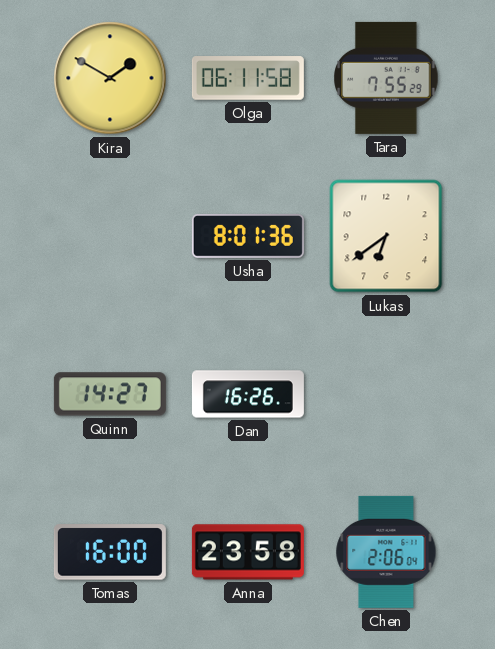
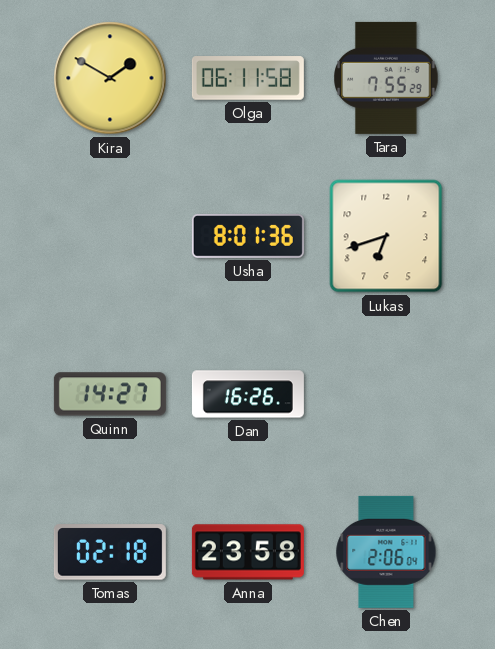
Lukas: 6:39 -> 6:42 (386, 236)
Tomas: 16:00 -> 02:18 (110, 552)
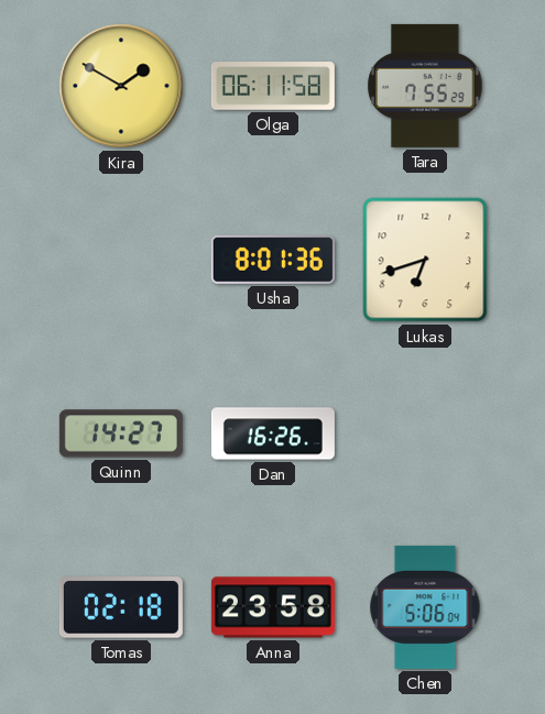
Chen: 2:06 -> 5:06 (425, 607)
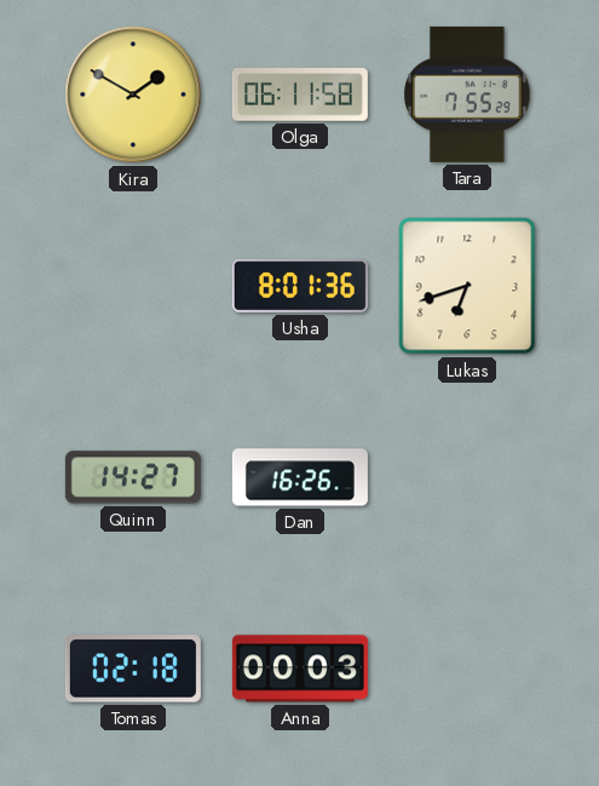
Anna: 23:58 -> 00:03 (300, 669)
Chen: 5:06 -> none (425, 607)
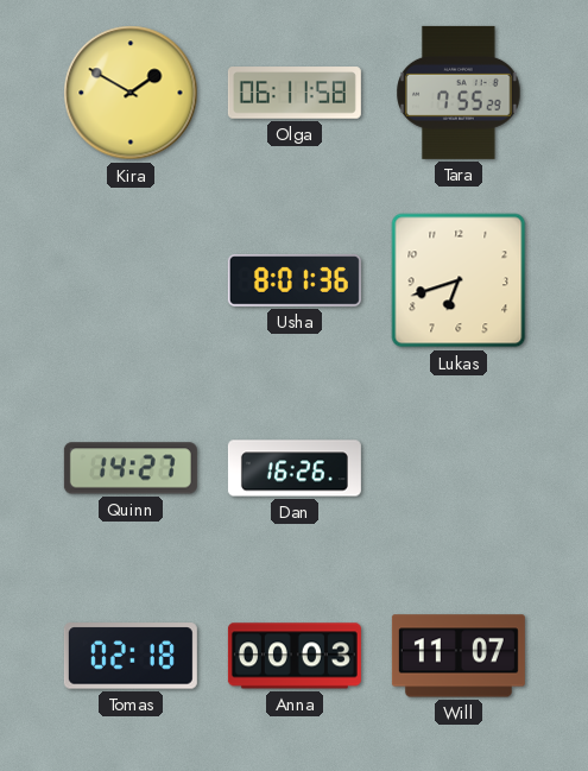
Will: none -> 11:07 (459, 656)
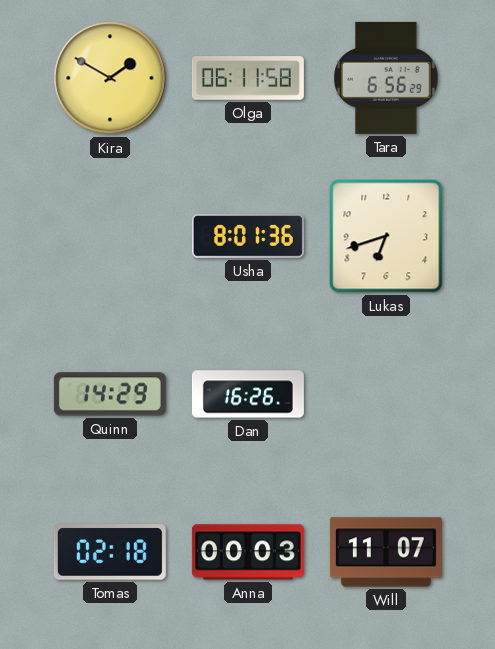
Tara: 7:55 -> 6:56 (386, 78)
Quinn: 14:27 -> 14:29 (110, 394)
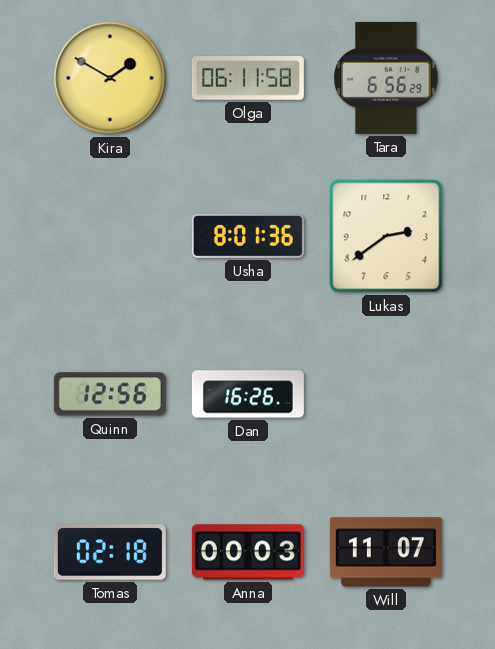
Lukas: 6:42 -> 2:39 (386, 236)
Quinn: 14:29 -> 12:56 (110, 394)
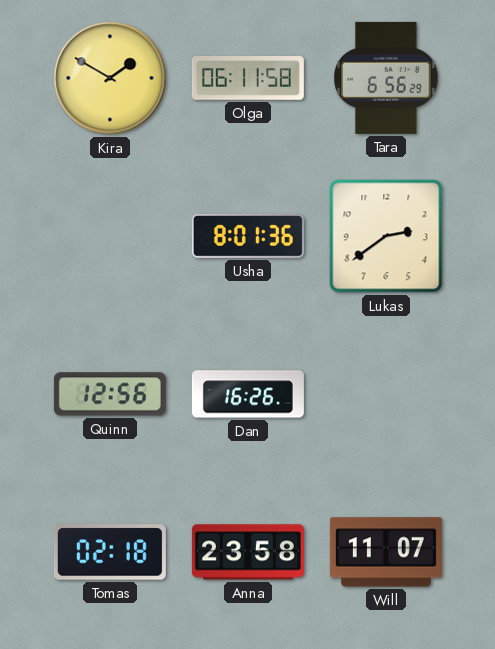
Anna: 00:03 -> 23:58 (248, 552)
